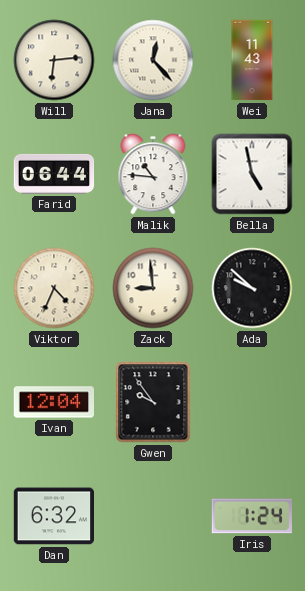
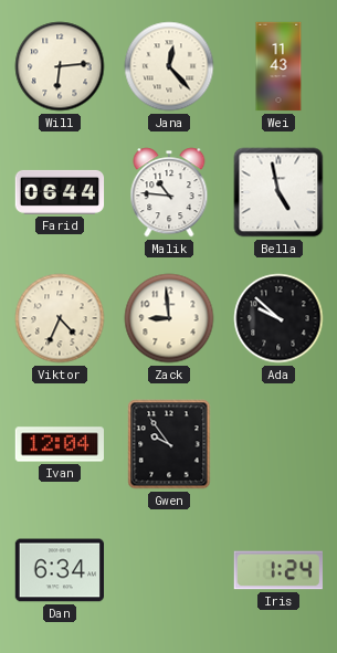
Dan: 6:32 -> 6:34 (60, 570)
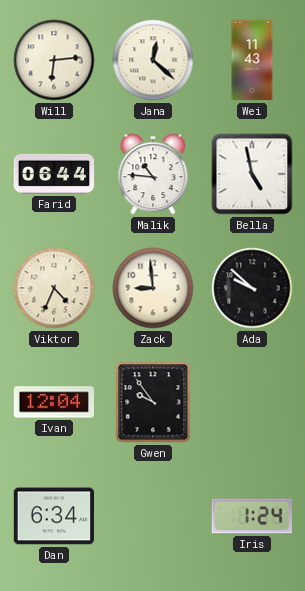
Jana: 12:23 -> 12:22 (153, 60)
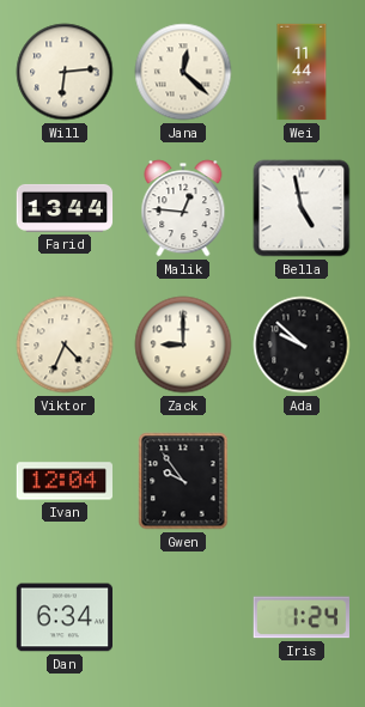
Wei: 11:43 -> 11:44 (302, 72)
Farid: 06:44 -> 13:44 (65, 208)
Malik: 10:46 -> 12:46 (183, 208)
Zack: 8:59 -> 9:00 (183, 345)
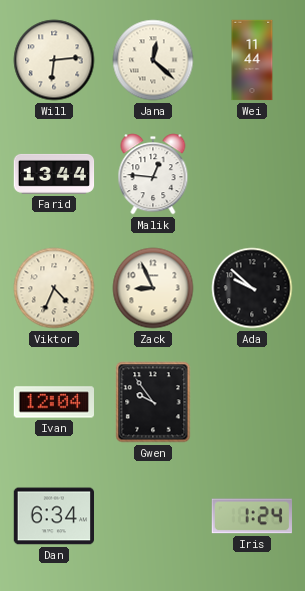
Bella: 4:58 -> none (302, 208)
Zack: 9:00 -> 8:56 (153, 288)
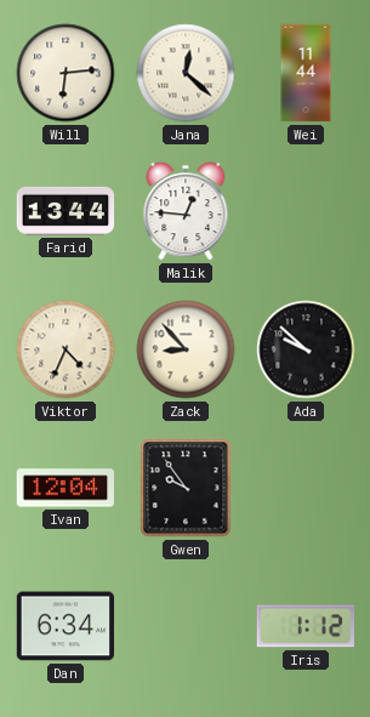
Zack: 8:56 -> 8:53 (186, 349)
Iris: 1:24 -> 1:12 (304, 626)
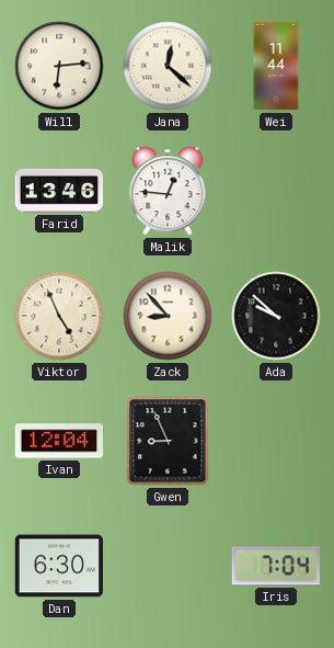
Farid: 13:44 -> 13:46 (59, 191)
Viktor: 4:34 -> 4:56 (59, 316)
Gwen: 9:54 -> 8:56 (168, 441)
Dan: 6:34 -> 6:30 (59, 566)
Iris: 1:12 -> 7:04 (275, 566)
